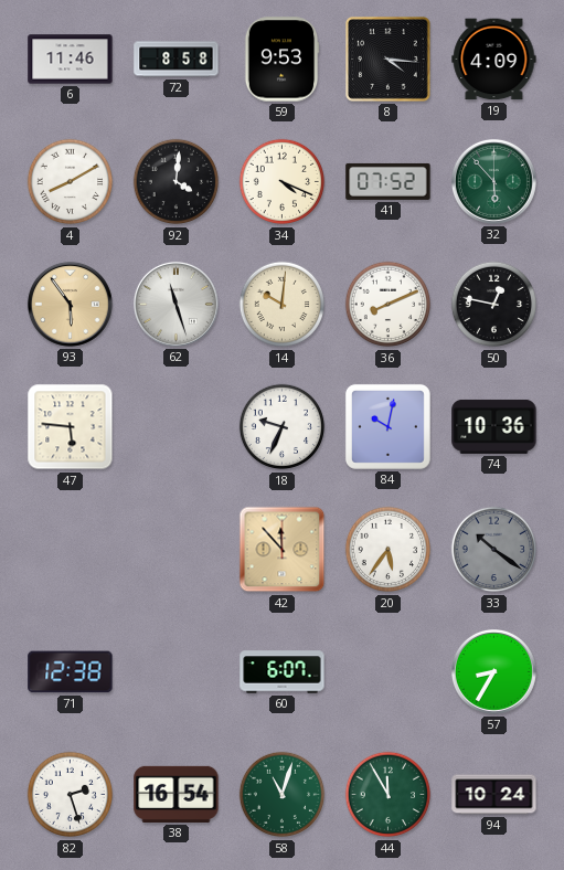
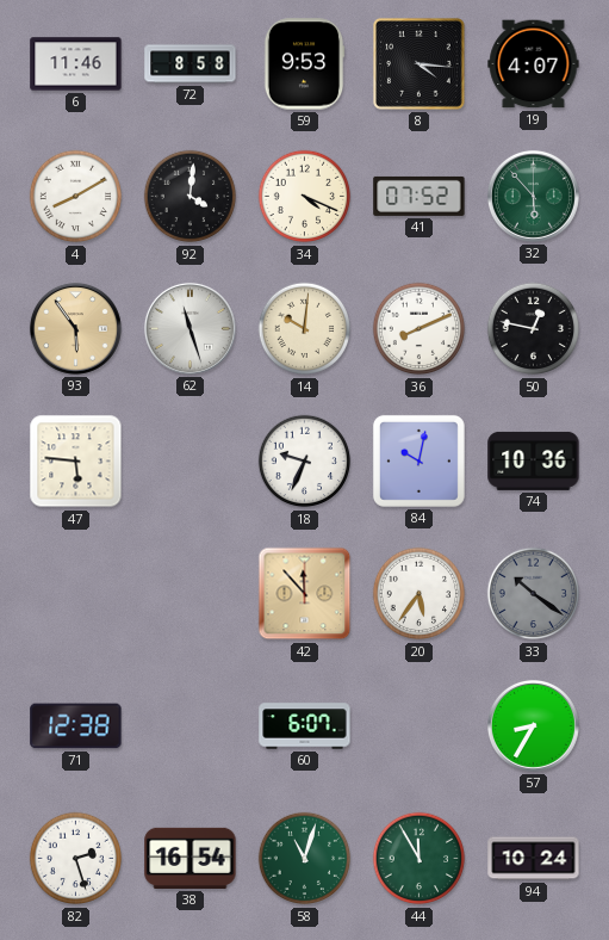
19: 4:09 -> 4:07 (534, 64)
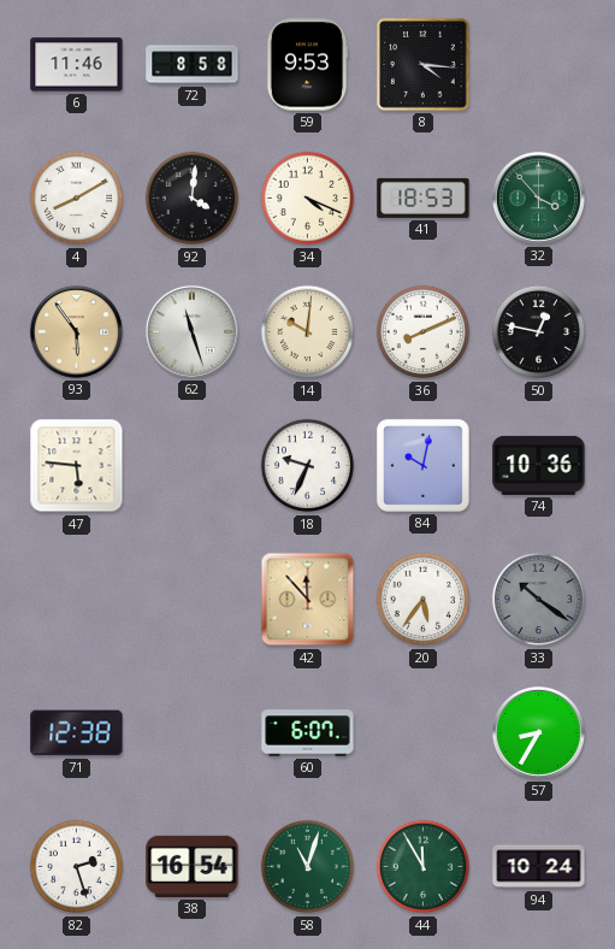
19: 4:07 -> none (534, 64)
41: 07:52 -> 18:53 (424, 198)
32: 5:53 -> 3:53 (538, 198)
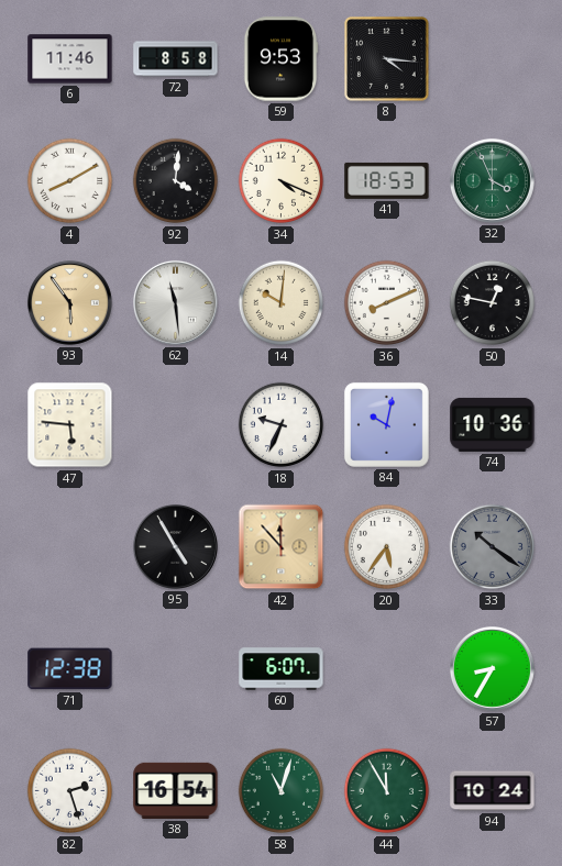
32: 3:53 -> 3:56 (492, 180)
62: 11:27 -> 11:29 (175, 302)
95: none -> 4:55 (175, 546)
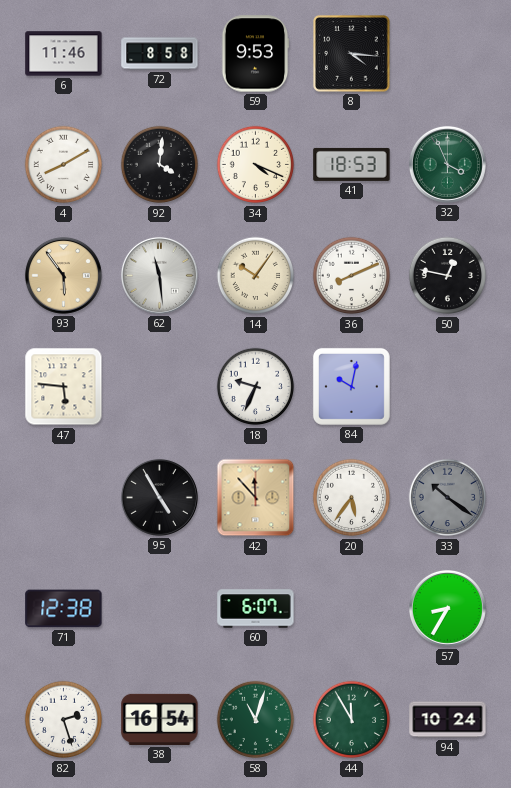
14: 10:01 -> 10:06 (256, 276)
74: 10:36 -> none (493, 424)
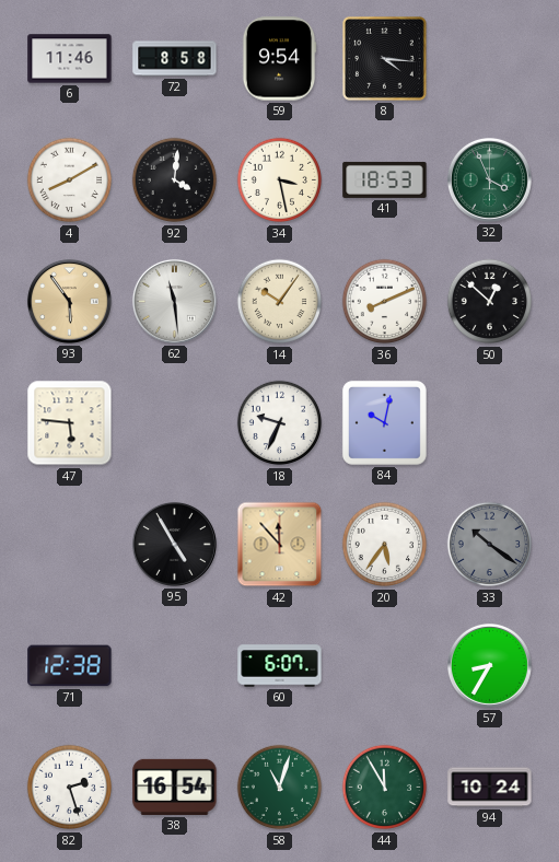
59: 9:53 -> 9:54 (279, 59)
34: 4:19 -> 3:28 (280, 180)
50: 12:47 -> 12:52 (490, 302)
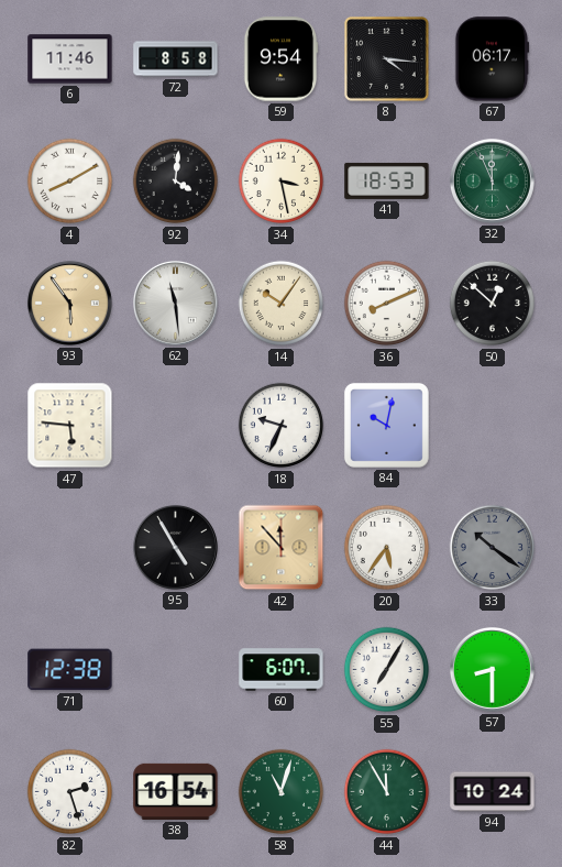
67: none -> 06:17 (493, 59)
32: 3:56 -> 11:56 (492, 180)
55: none -> 7:05 (387, 670)
57: 8:35 -> 8:30 (492, 669)
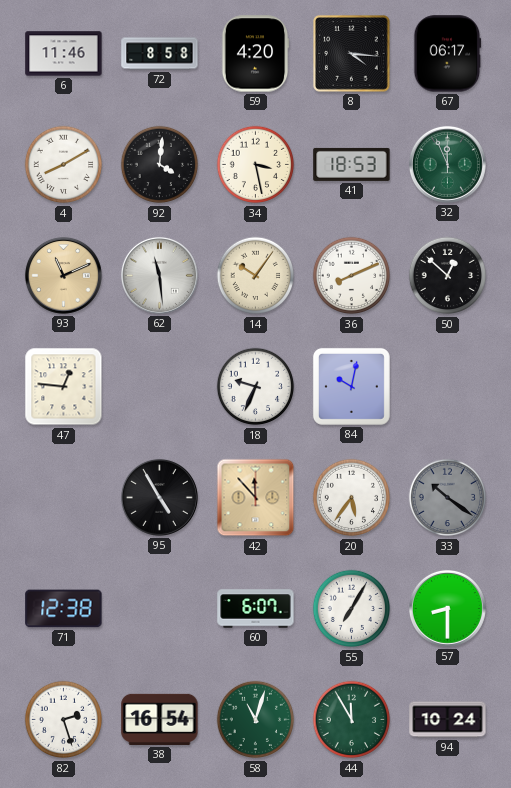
59: 9:54 -> 4:20 (255, 54)
93: 5:54 -> 11:11 (63, 275)
47: 5:46 -> 12:46 (64, 387)
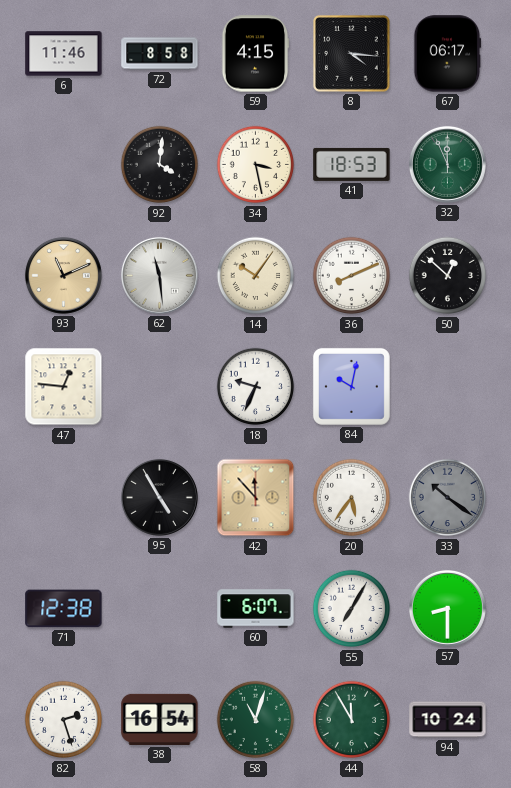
59: 4:20 -> 4:15 (255, 54)
4: 8:10 -> none (64, 165)
